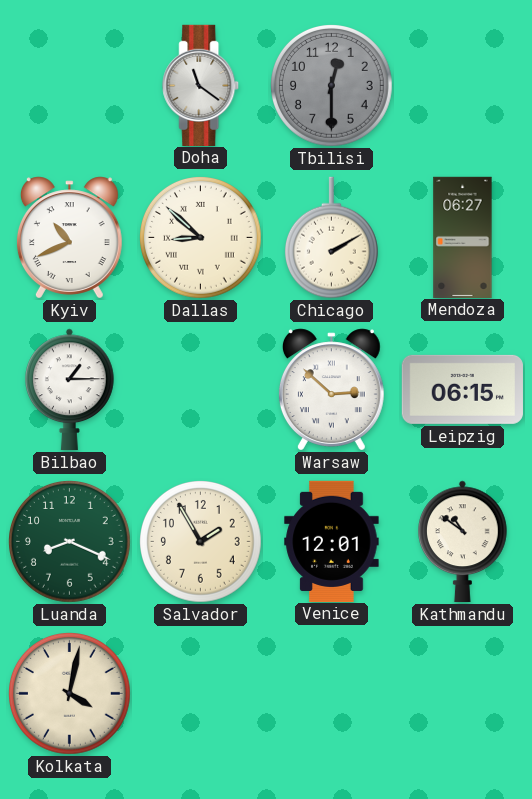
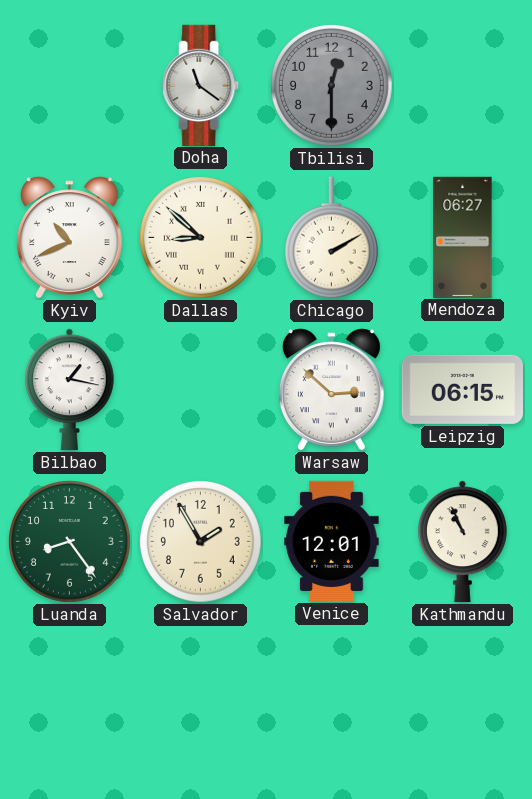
Bilbao: 1:15 -> 1:17 (70, 389)
Luanda: 8:19 -> 8:24 (70, 542)
Kathmandu: 10:51 -> 10:56 (463, 541)
Kolkata: 4:02 -> none (70, 694)
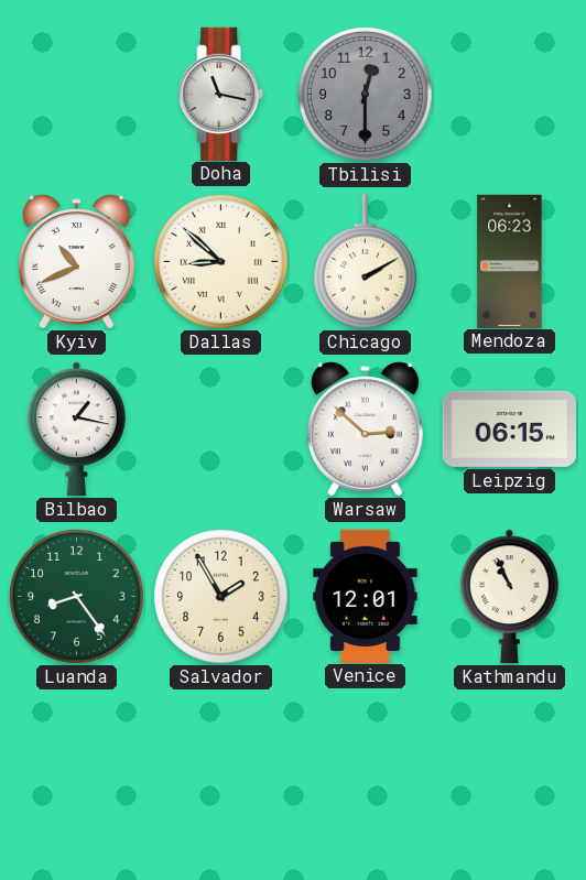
Doha: 11:21 -> 11:17 (221, 94)
Mendoza: 06:27 -> 06:23 (510, 261)
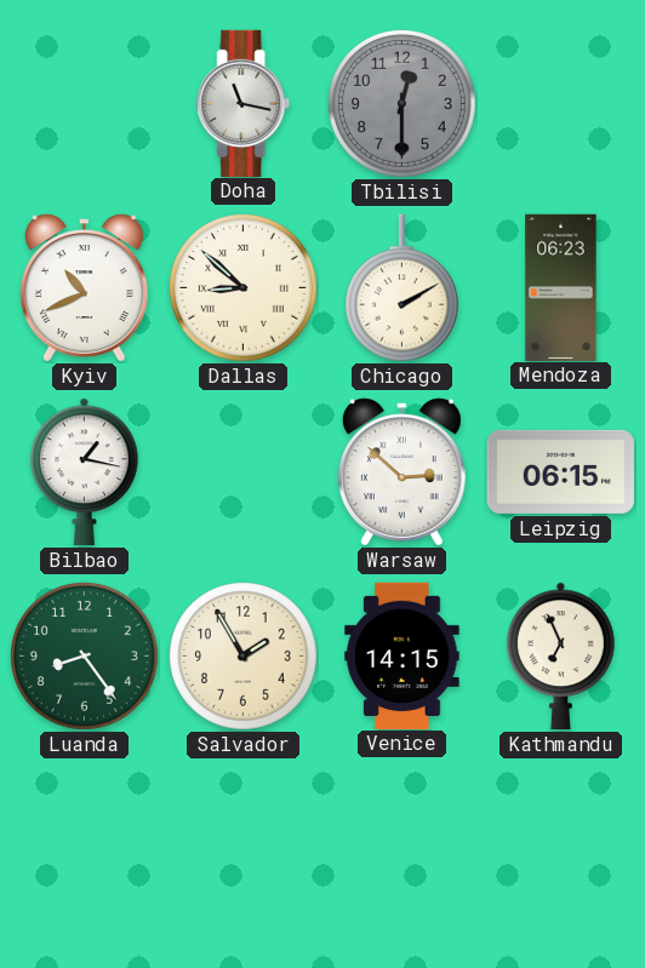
Venice: 12:01 -> 14:15 (403, 655)
Kathmandu: 10:56 -> 6:56 (561, 655)
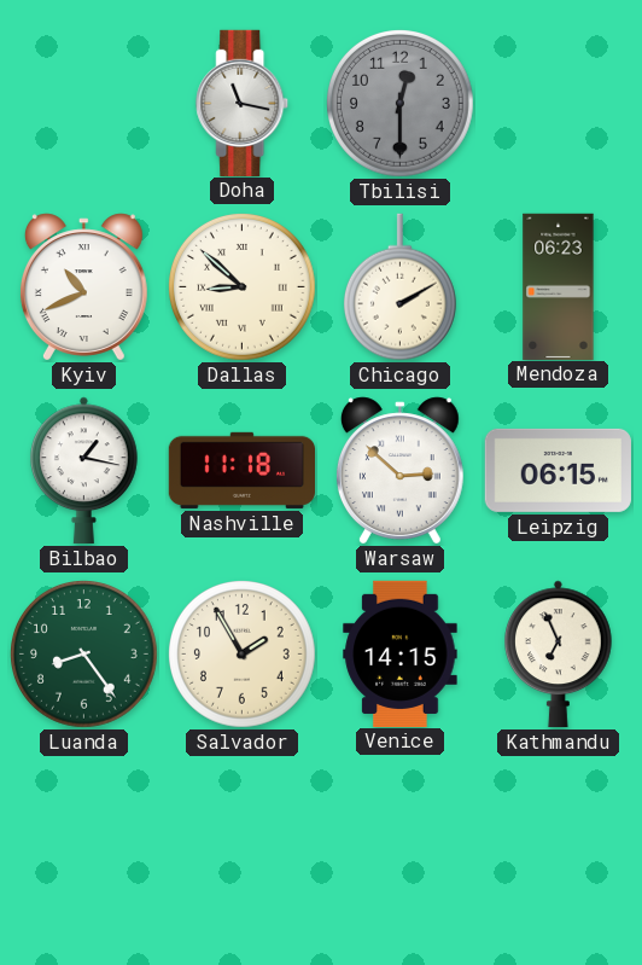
Nashville: none -> 11:18 (241, 470)
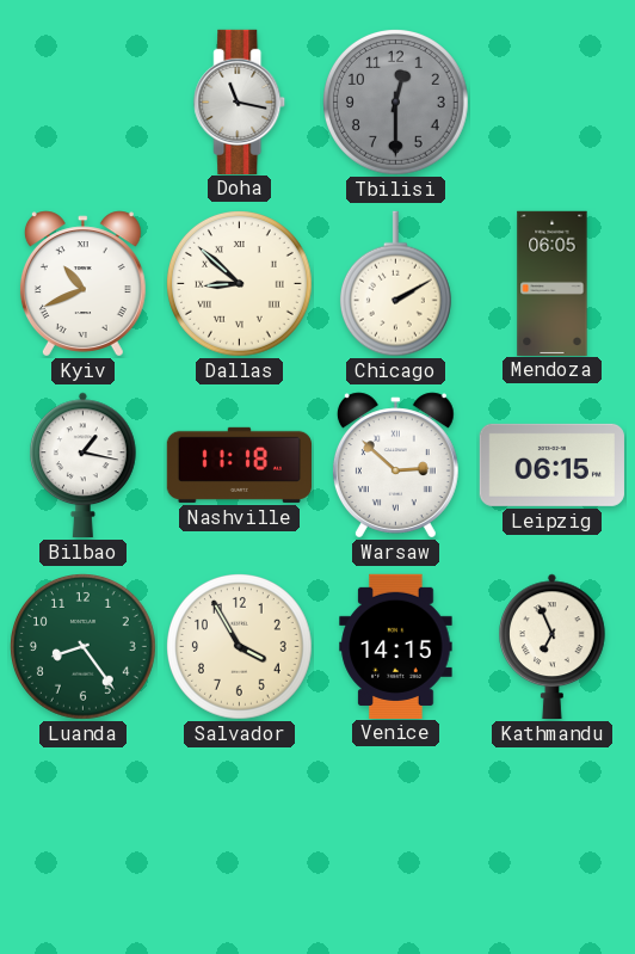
Mendoza: 06:23 -> 06:05 (553, 283)
Salvador: 1:55 -> 3:55 (240, 647)
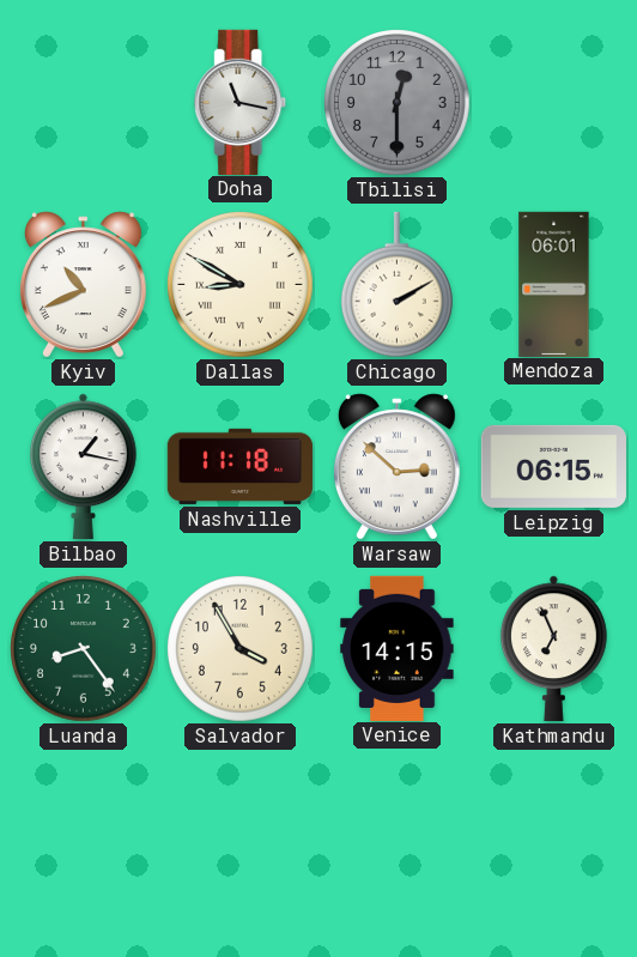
Dallas: 8:52 -> 8:50 (241, 285)
Mendoza: 06:05 -> 06:01 (554, 284)
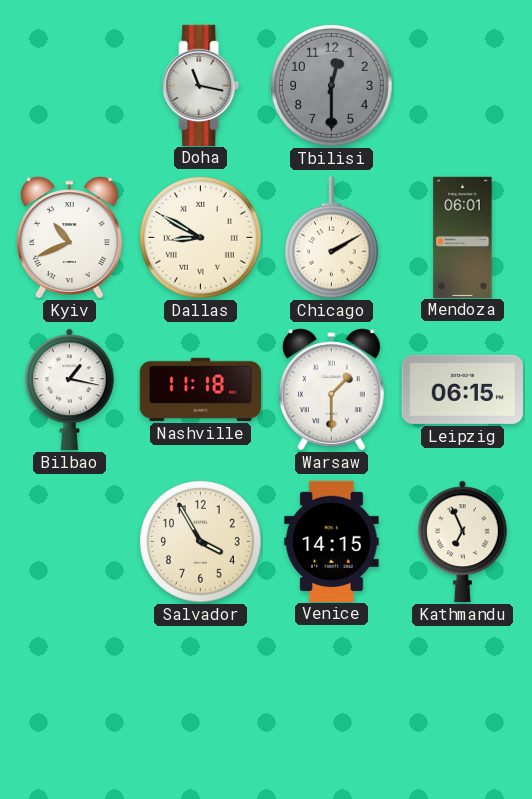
Warsaw: 2:52 -> 1:30 (331, 390)
Luanda: 8:24 -> none (84, 649)
